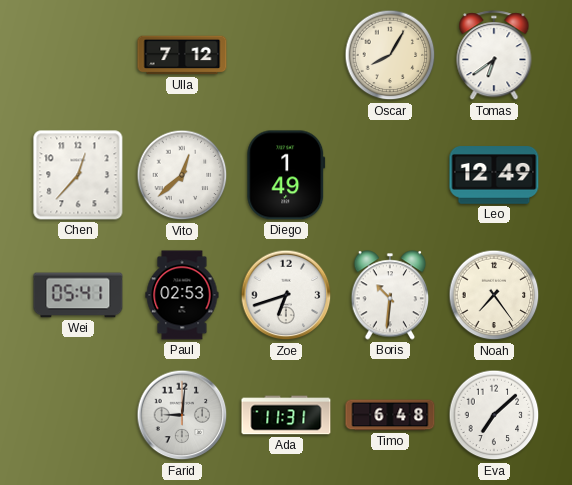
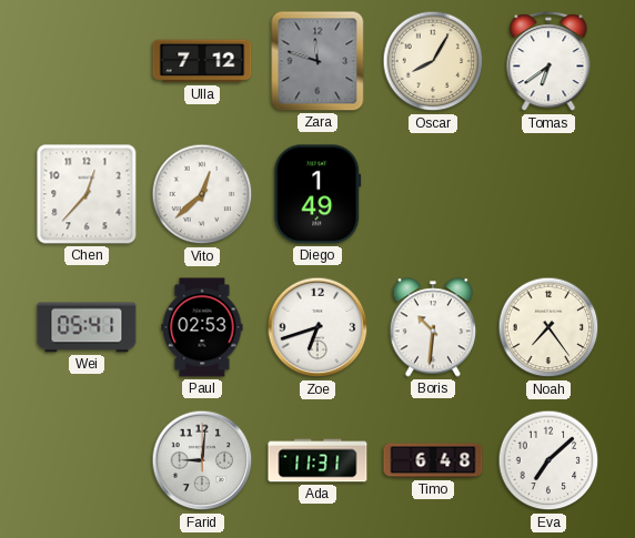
Zara: none -> 11:48 (317, 61)
Leo: 12:49 -> none (494, 175)
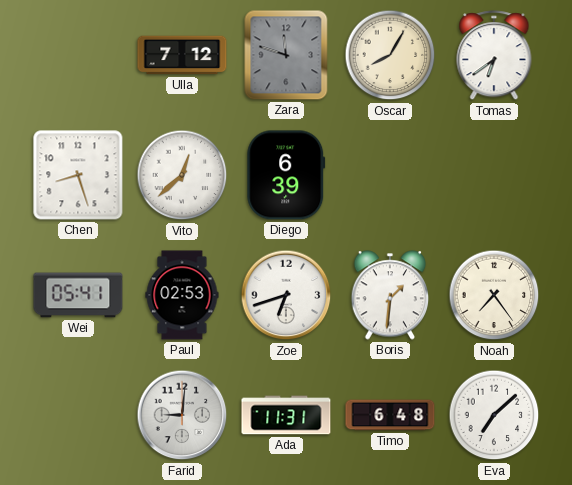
Chen: 12:37 -> 8:27 (78, 175)
Diego: 1:49 -> 6:39 (286, 175)
Boris: 10:31 -> 1:31 (390, 295)
